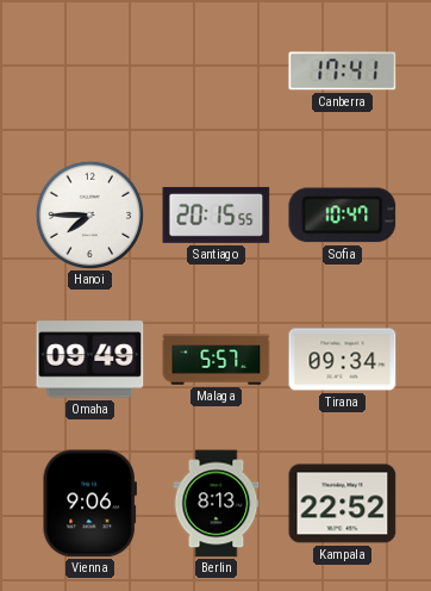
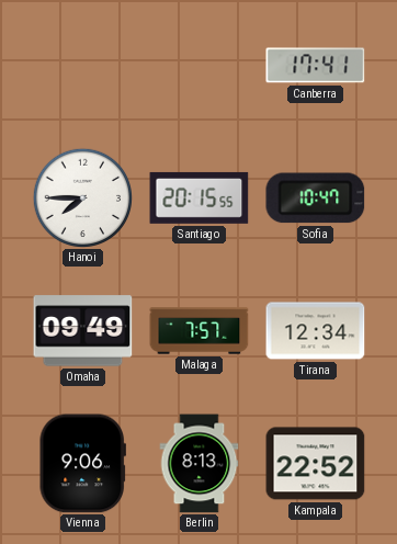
Malaga: 5:57 -> 7:57 (200, 331)
Tirana: 09:34 -> 12:34 (316, 331)
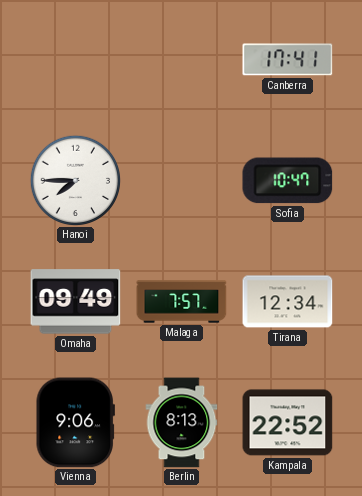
Santiago: 20:15 -> none (200, 197)
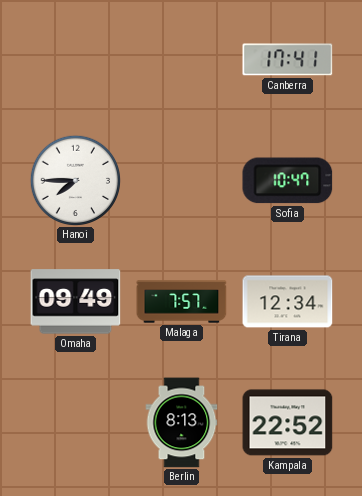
Vienna: 9:06 -> none (75, 423)
